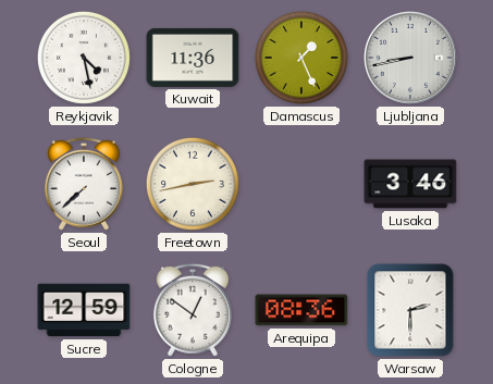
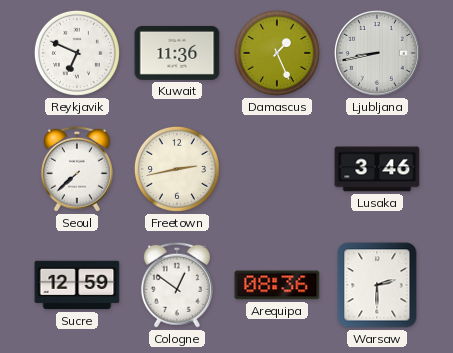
Reykjavik: 4:28 -> 6:49 (77, 53)
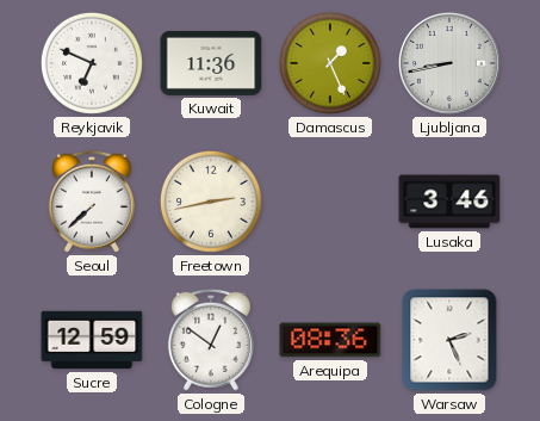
Warsaw: 2:30 -> 2:26 (449, 340)
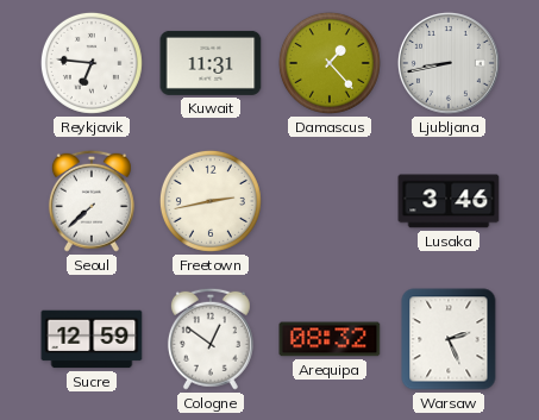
Reykjavik: 6:49 -> 6:46 (92, 63)
Kuwait: 11:36 -> 11:31 (211, 63)
Damascus: 1:26 -> 1:23 (330, 63)
Arequipa: 08:36 -> 08:32 (330, 339)
